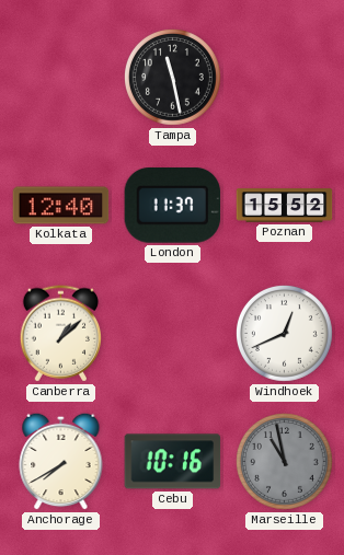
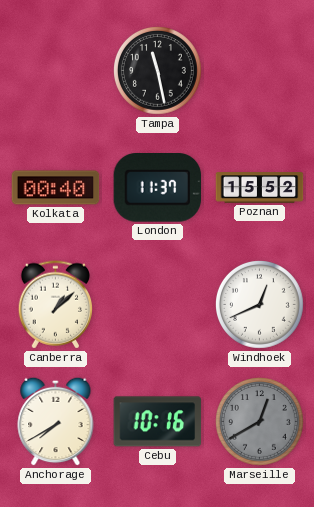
Kolkata: 12:40 -> 00:40 (56, 188)
Marseille: 10:58 -> 12:40 (260, 422)
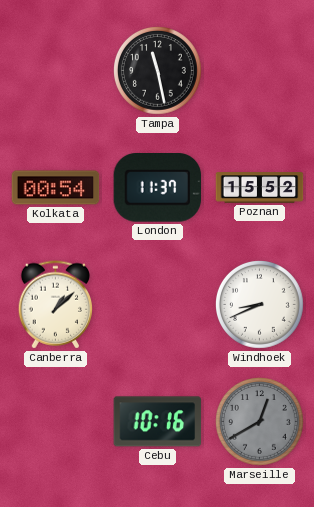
Kolkata: 00:40 -> 00:54 (56, 188)
Windhoek: 12:41 -> 8:41 (260, 305)
Anchorage: 7:40 -> none (56, 421)
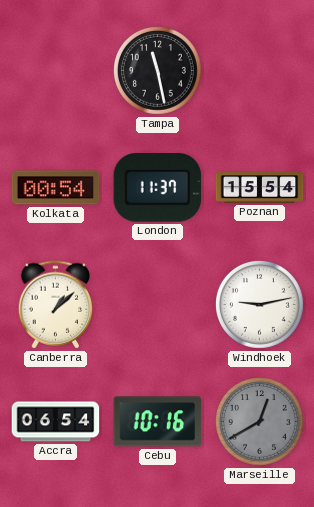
Poznan: 15:52 -> 15:54 (260, 188)
Windhoek: 8:41 -> 9:13 (260, 305)
Accra: none -> 06:54 (56, 422)
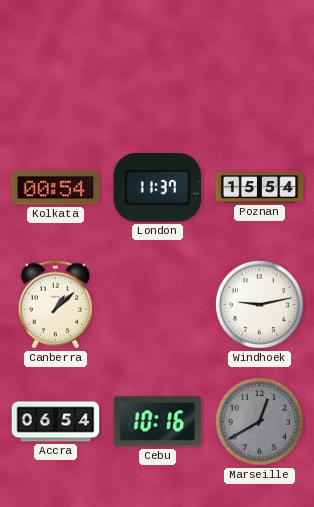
Tampa: 11:28 -> none (158, 71)
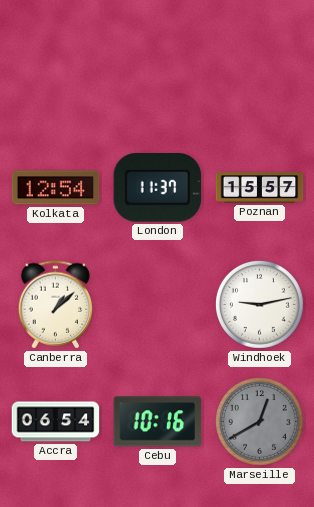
Kolkata: 00:54 -> 12:54 (56, 188)
Poznan: 15:54 -> 15:57 (260, 188)
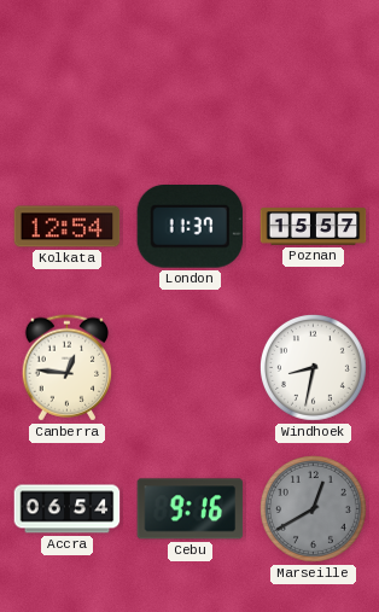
Canberra: 1:08 -> 12:46 (66, 368)
Windhoek: 9:13 -> 8:32 (314, 368)
Cebu: 10:16 -> 9:16 (191, 509)
